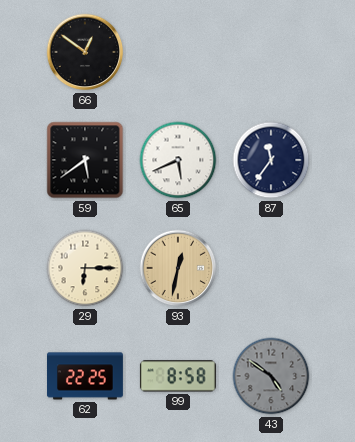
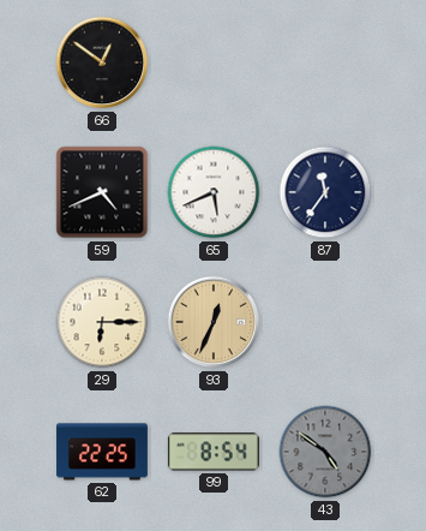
59: 5:39 -> 4:41 (102, 192)
93: 12:32 -> 12:34 (214, 322)
99: 8:58 -> 8:54 (214, 452)
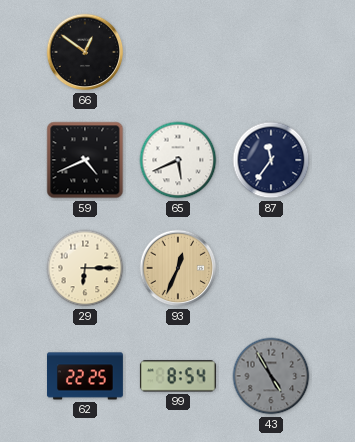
43: 4:51 -> 4:55 (271, 376)
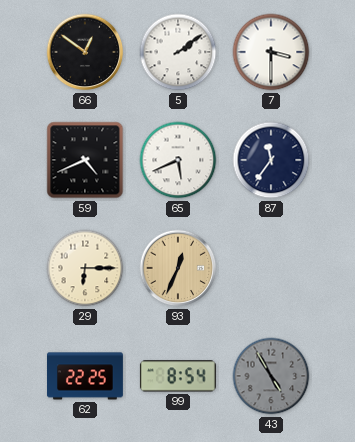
5: none -> 2:09 (178, 52)
7: none -> 3:30 (271, 52)
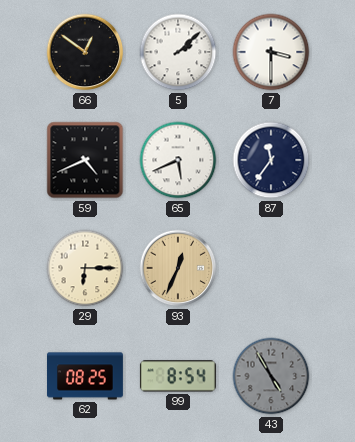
5: 2:09 -> 2:08 (178, 52)
62: 22:25 -> 08:25 (86, 376)
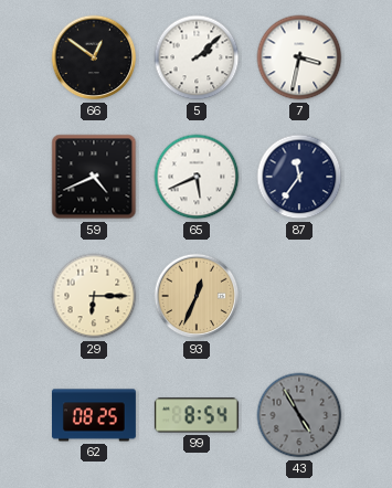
7: 3:30 -> 3:32 (299, 57)
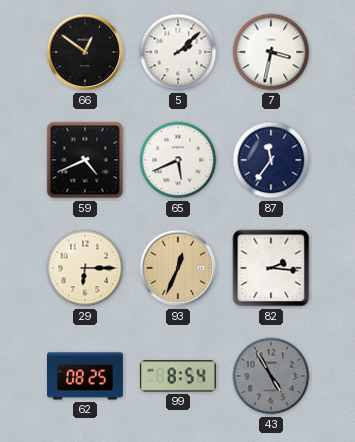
82: none -> 2:16 (271, 268)
